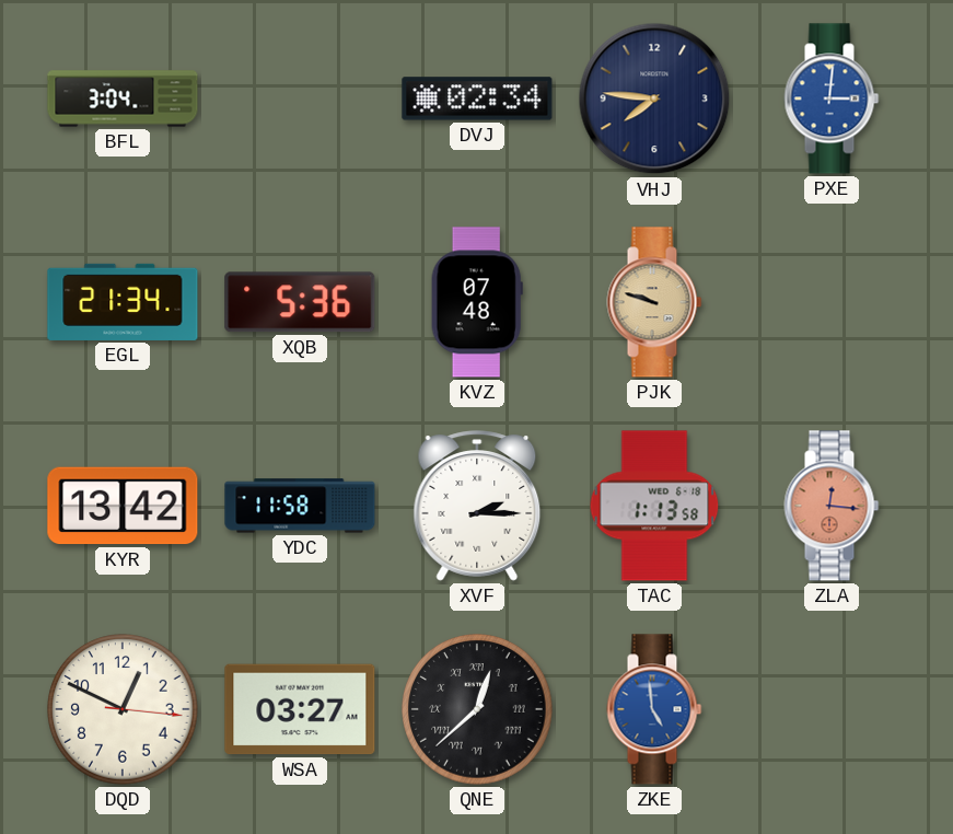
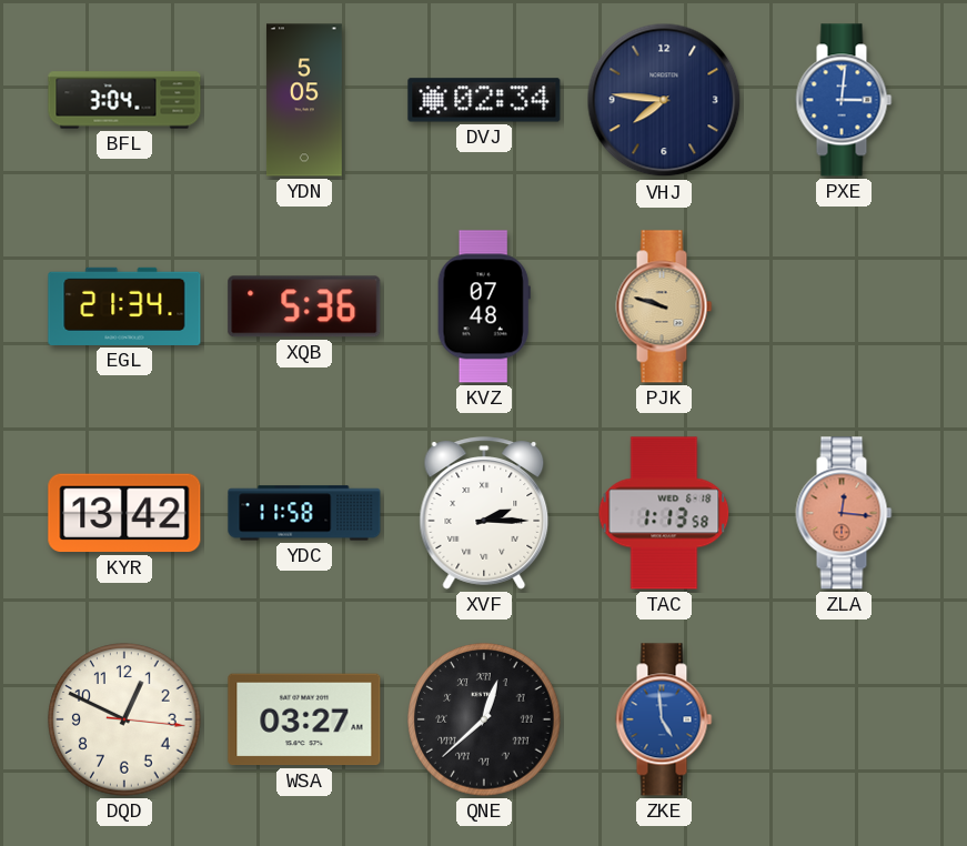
YDN: none -> 5:05 (304, 100)
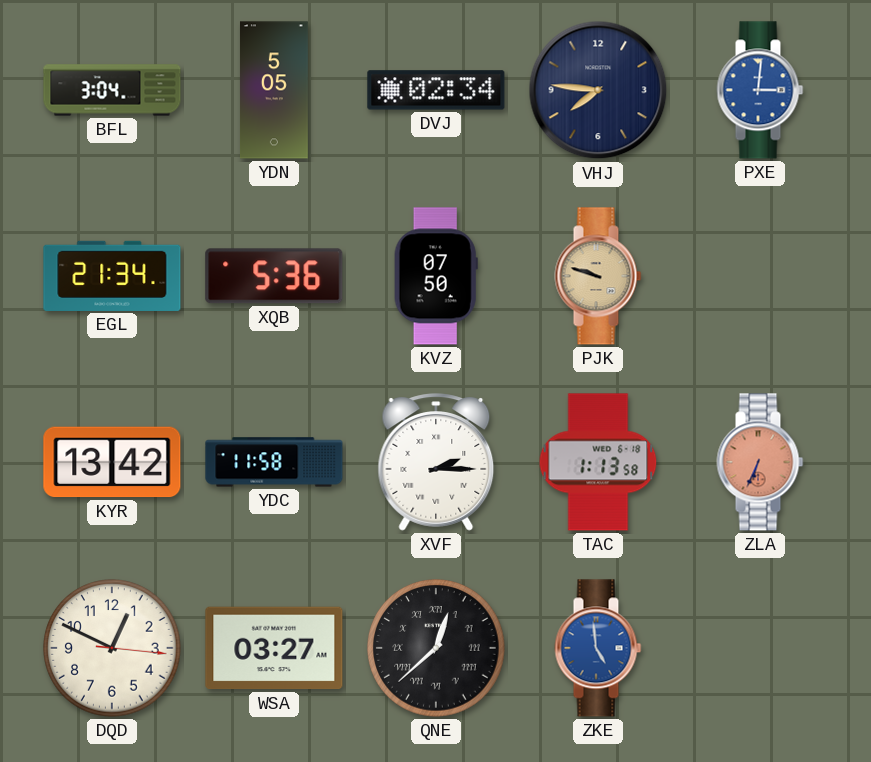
KVZ: 07:48 -> 07:50 (436, 276)
ZLA: 12:16 -> 6:34 (760, 462)
